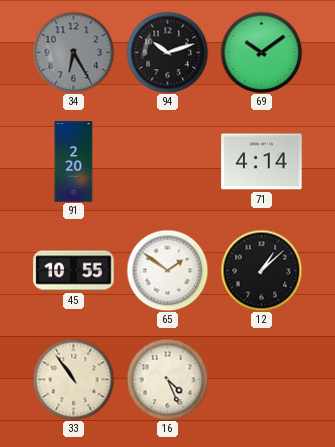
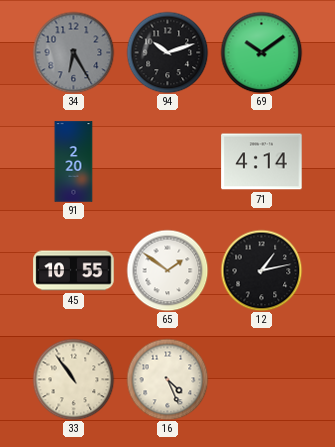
12: 1:08 -> 1:13 (261, 270)
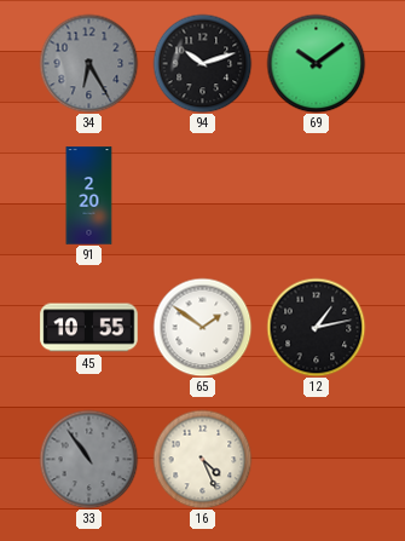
71: 4:14 -> none (262, 162)
33 dial: cream -> grey (88, 459)
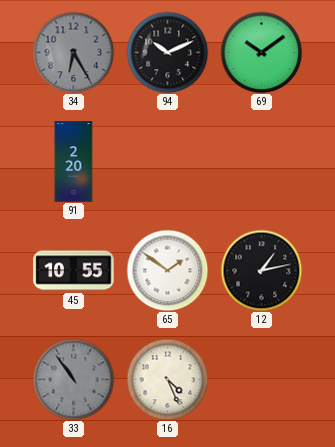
94: 10:12 -> 10:11 (167, 52)
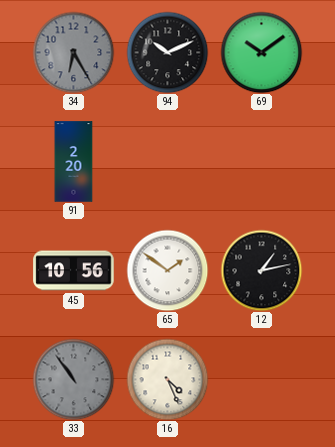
45: 10:55 -> 10:56 (74, 271)
